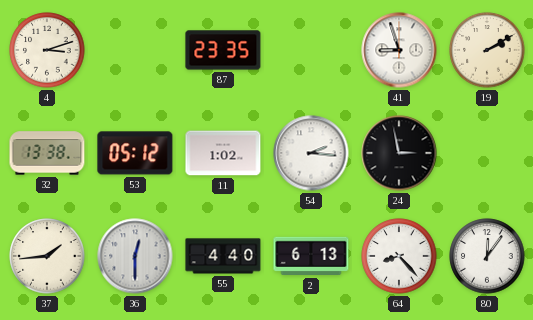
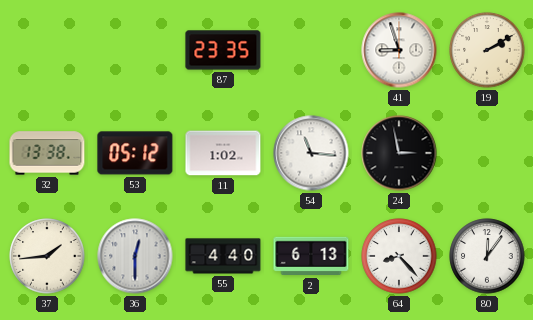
4: 3:12 -> none (47, 50)
54: 2:16 -> 11:16 (311, 153)
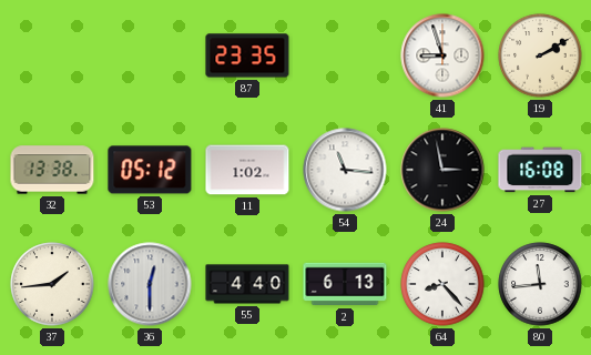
27: none -> 16:08 (540, 170)
80: 12:06 -> 11:44 (540, 284)
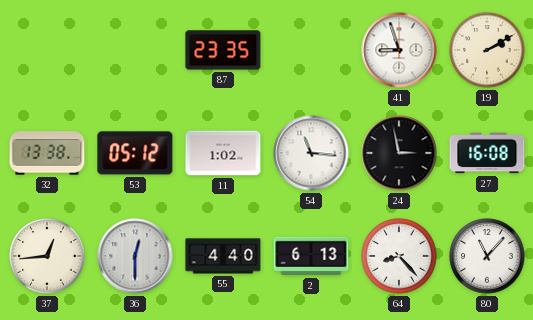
37: 1:44 -> 12:44 (47, 256)
80: 11:44 -> 11:07 (487, 256)
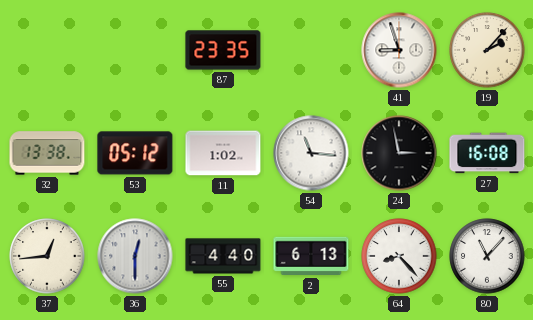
19: 2:10 -> 2:07 (487, 50)
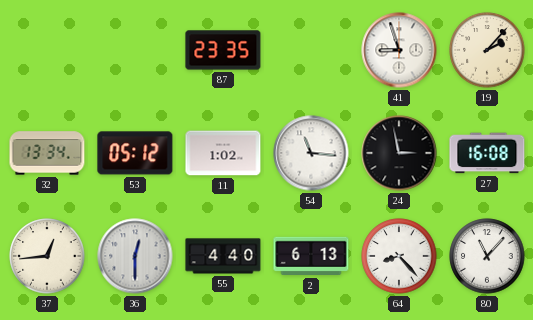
32: 13:38 -> 13:34 (47, 153)
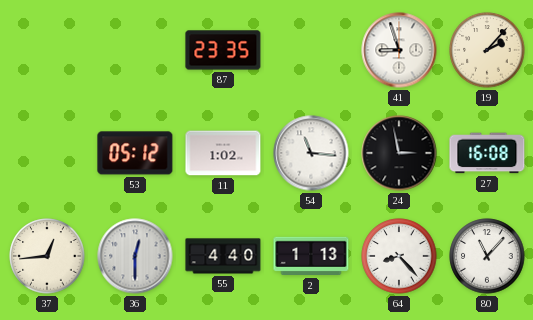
32: 13:34 -> none (47, 153)
2: 6:13 -> 1:13 (311, 256)
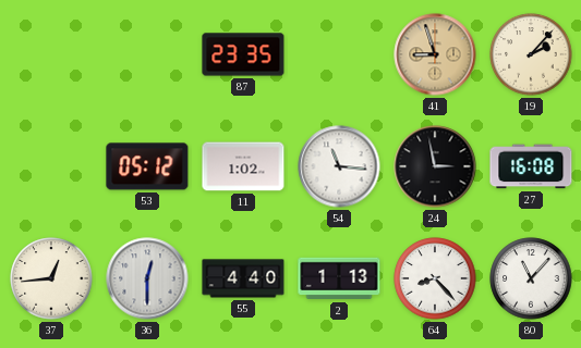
41 dial: white -> champagne (435, 54)
